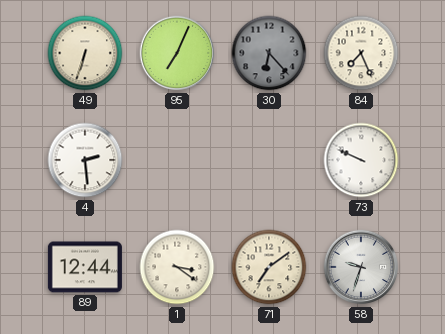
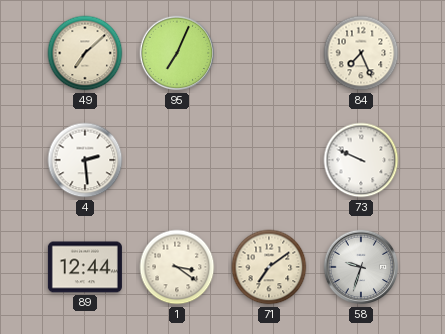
49: 6:33 -> 7:08 (85, 53)
30: 6:23 -> none (269, 53)
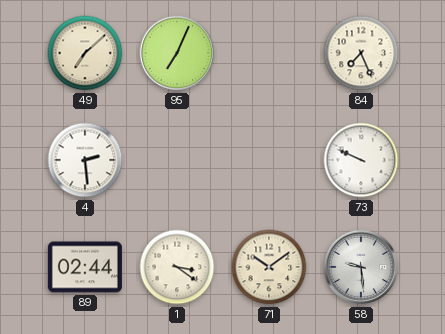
89: 12:44 -> 02:44 (85, 267)
71: 7:09 -> 10:09 (269, 267)
58: 9:33 -> 9:29 (361, 267)
